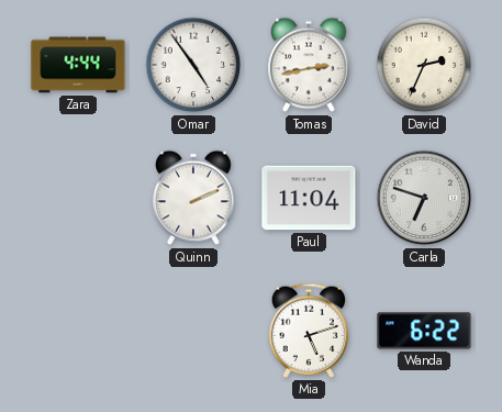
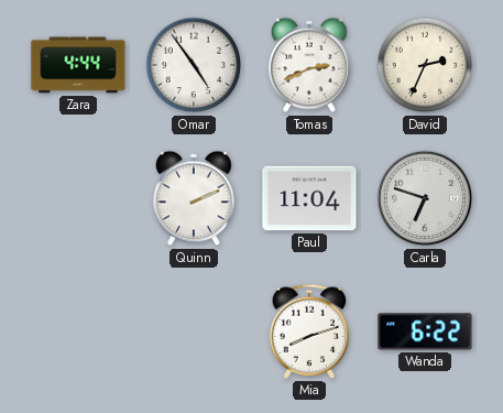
Tomas: 2:43 -> 2:41 (309, 65)
Mia: 5:12 -> 8:12 (309, 332)
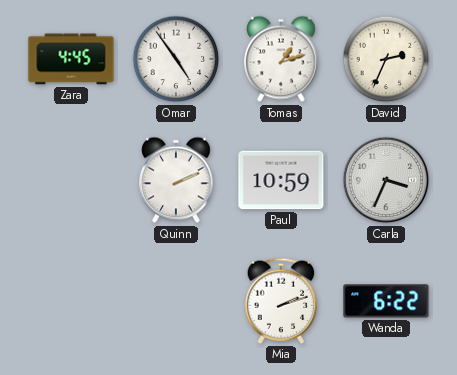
Zara: 4:44 -> 4:45 (71, 59)
Tomas: 2:41 -> 1:12 (281, 59)
Paul: 11:04 -> 10:59 (281, 180)
Carla: 6:48 -> 3:34 (386, 180)
Mia: 8:12 -> 2:12 (281, 301)
